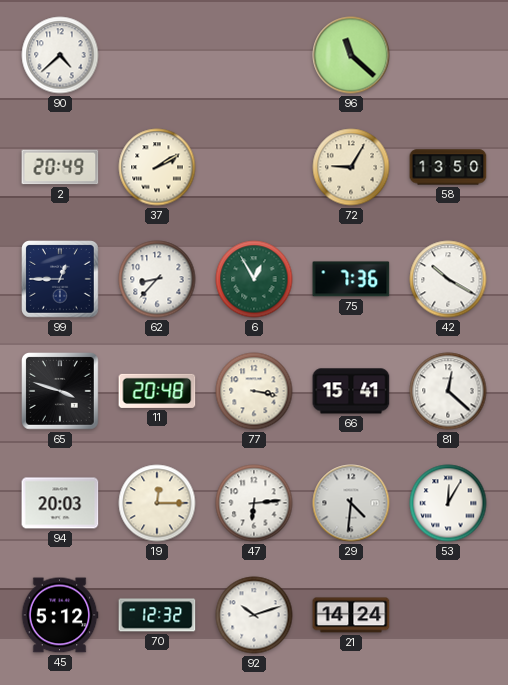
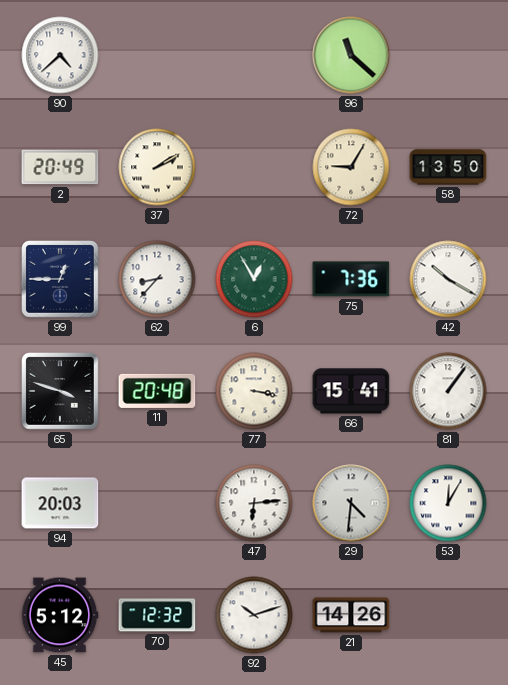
81: 12:22 -> 1:06 (448, 391)
19: 12:15 -> none (157, 503)
21: 14:24 -> 14:26 (351, 615)
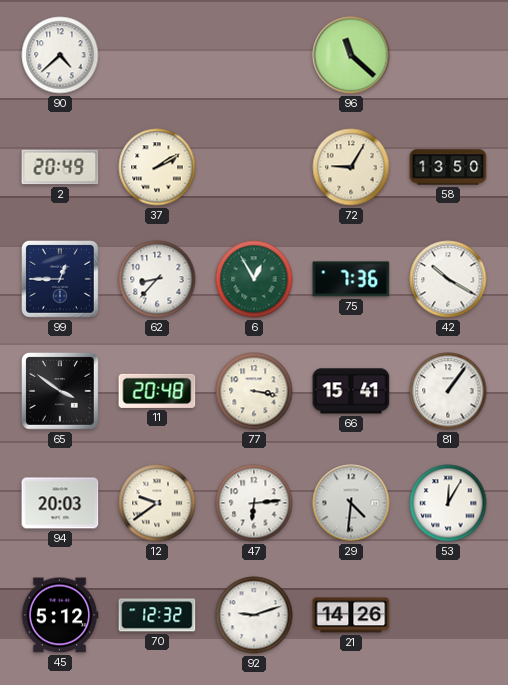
65: 3:48 -> 3:51 (61, 392)
12: none -> 9:39 (157, 503)
92: 10:12 -> 9:12 (254, 615)
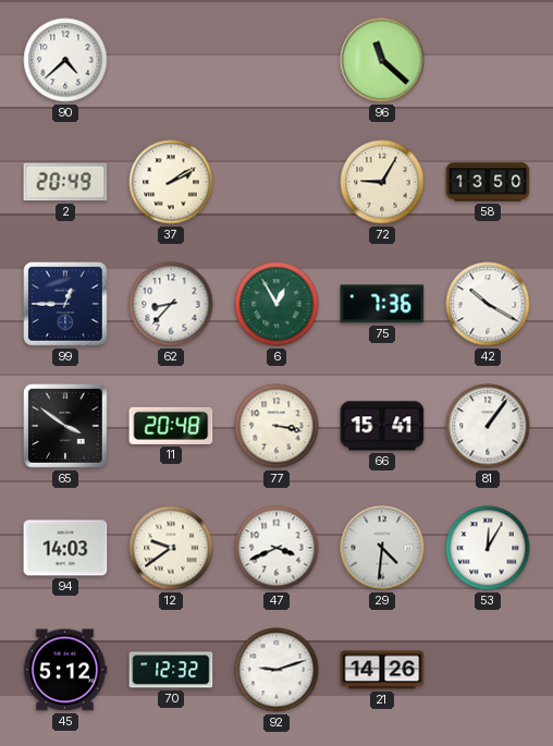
94: 20:03 -> 14:03 (65, 548)
47: 6:14 -> 3:41 (276, 548)
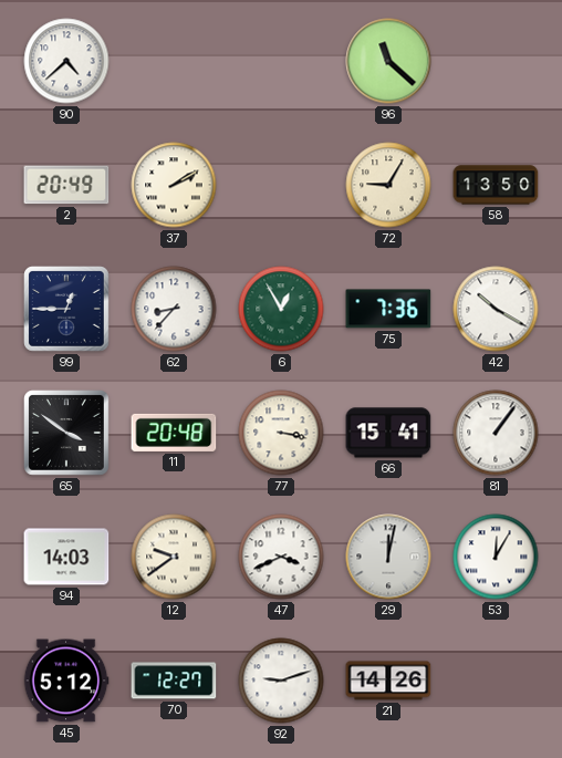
29: 4:31 -> 12:02 (388, 557)
70: 12:32 -> 12:27 (174, 681)
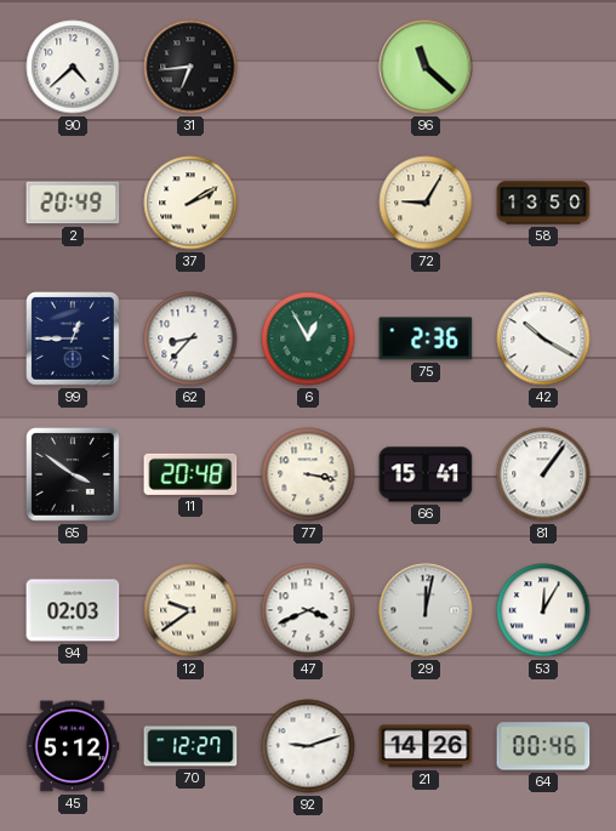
31: none -> 6:44 (190, 67)
75: 7:36 -> 2:36 (426, 338)
94: 14:03 -> 02:03 (73, 610)
64: none -> 00:46 (543, 746)
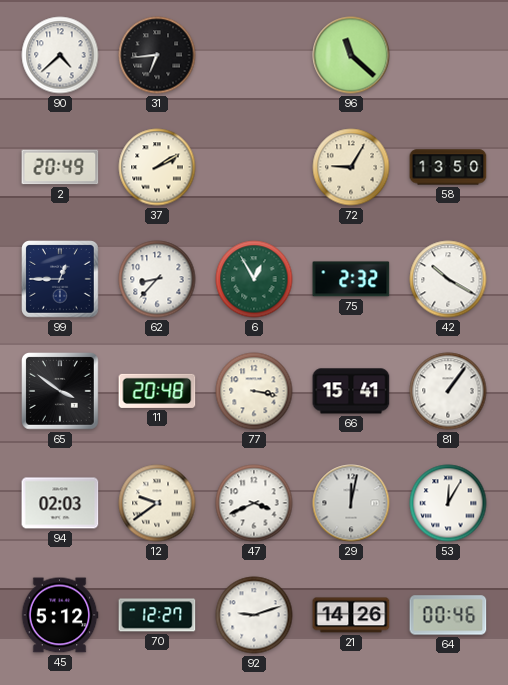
75: 2:36 -> 2:32 (351, 279)
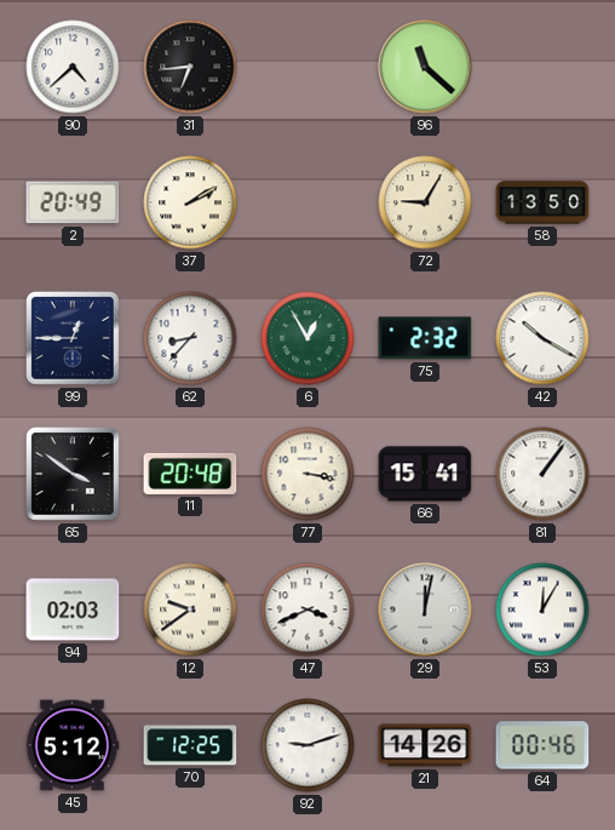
70: 12:27 -> 12:25 (190, 745)
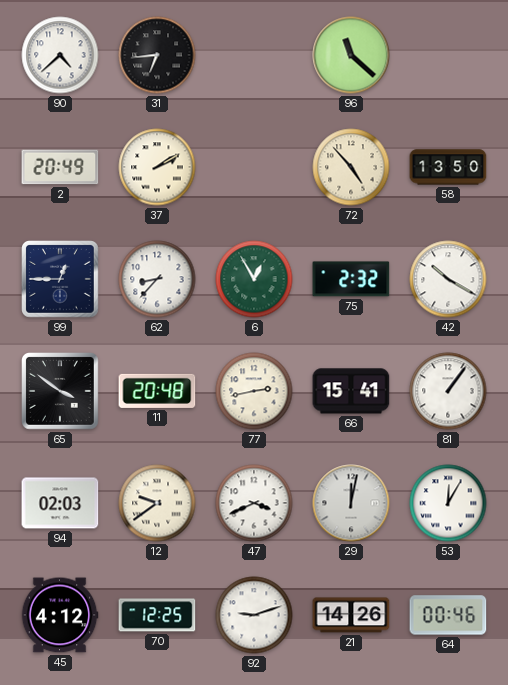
72: 9:05 -> 4:53 (351, 167)
77: 3:17 -> 2:43 (254, 391)
45: 5:12 -> 4:12 (60, 615)
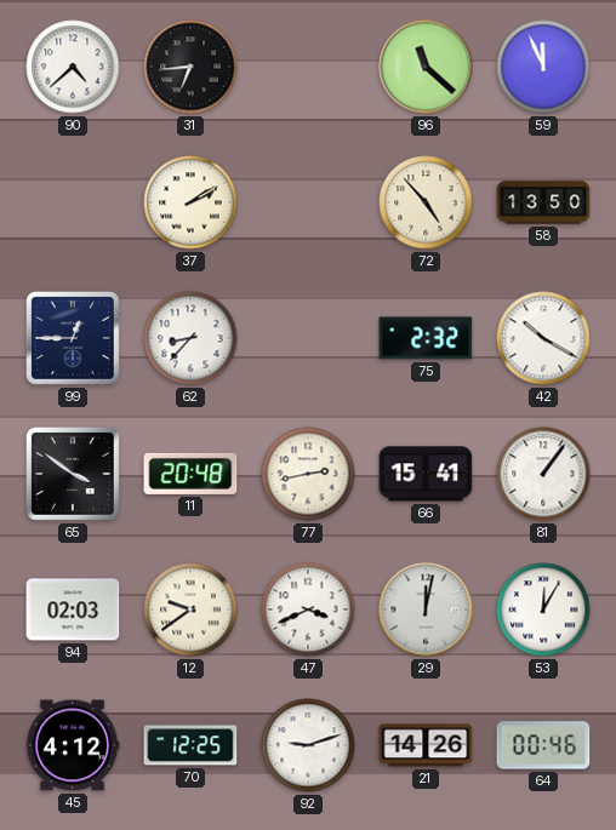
59: none -> 11:56 (543, 67)
2: 20:49 -> none (60, 167)
6: 12:55 -> none (254, 279)
